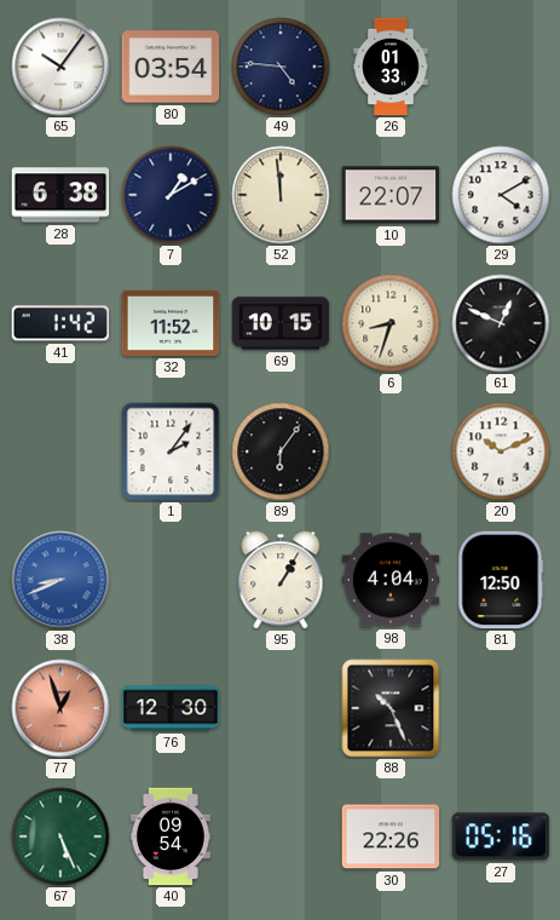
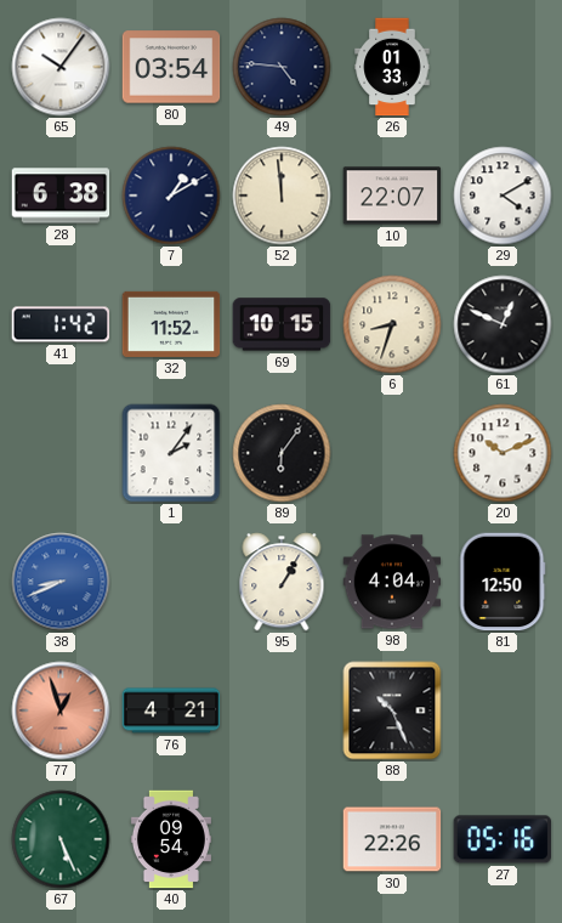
76: 12:30 -> 4:21 (171, 710)
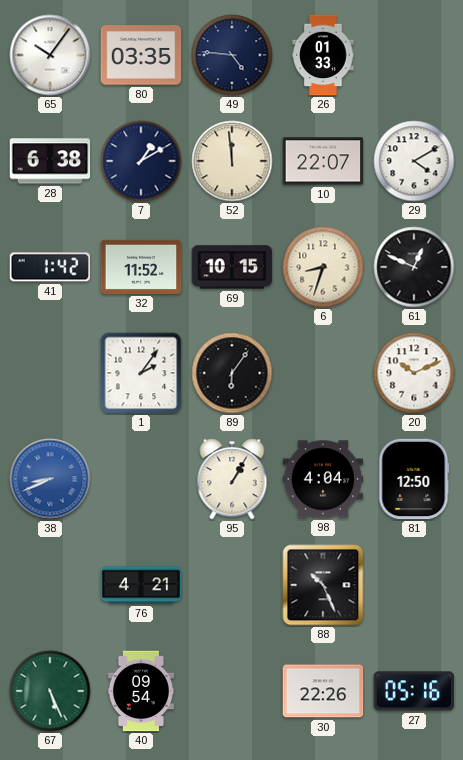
80: 03:54 -> 03:35 (141, 55)
77: 12:57 -> none (61, 710)
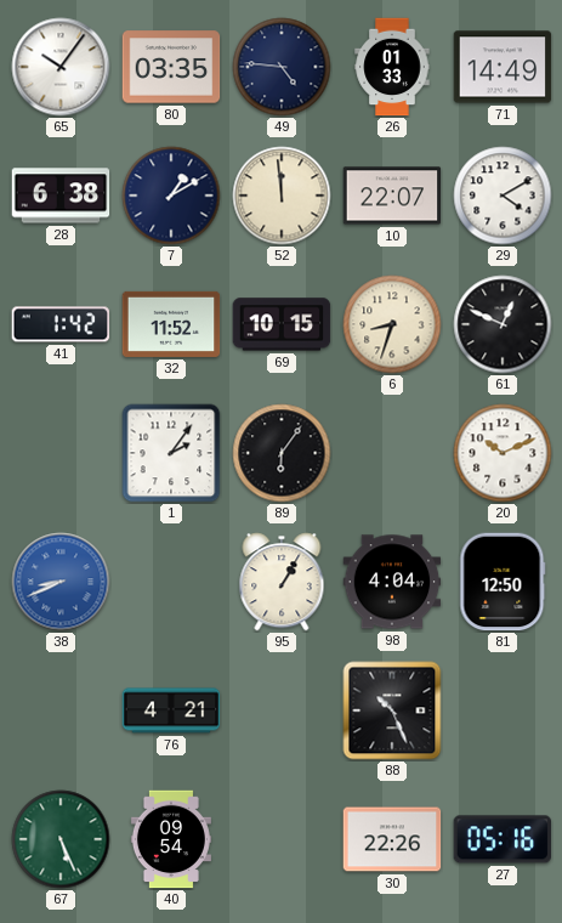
71: none -> 14:49 (503, 67)
